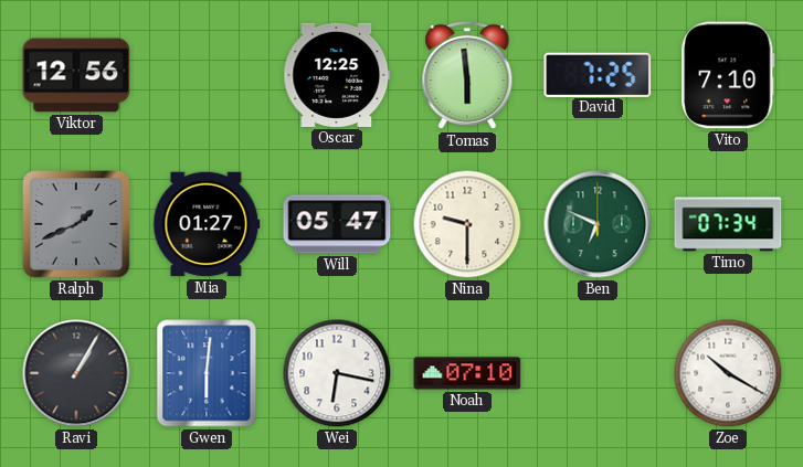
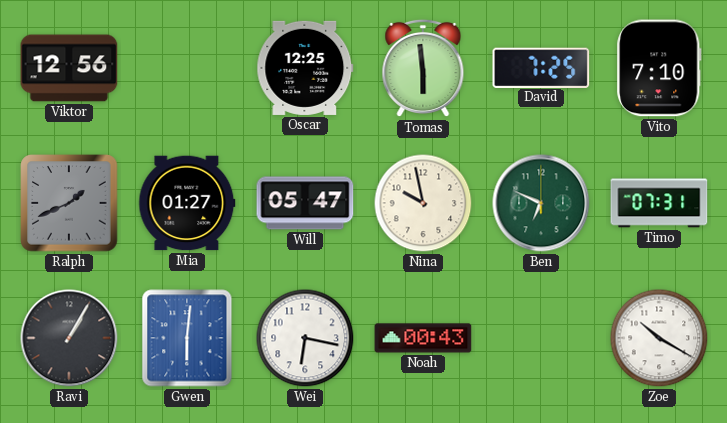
Nina: 9:30 -> 9:58 (423, 203)
Timo: 07:34 -> 07:31 (659, 203)
Noah: 07:10 -> 00:43 (423, 338)
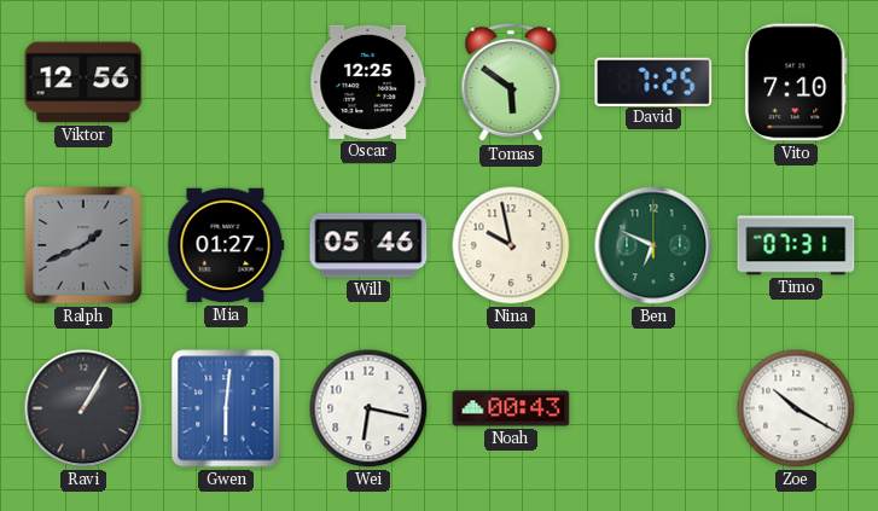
Tomas: 5:59 -> 5:51 (511, 82)
Will: 05:47 -> 05:46 (368, 245)
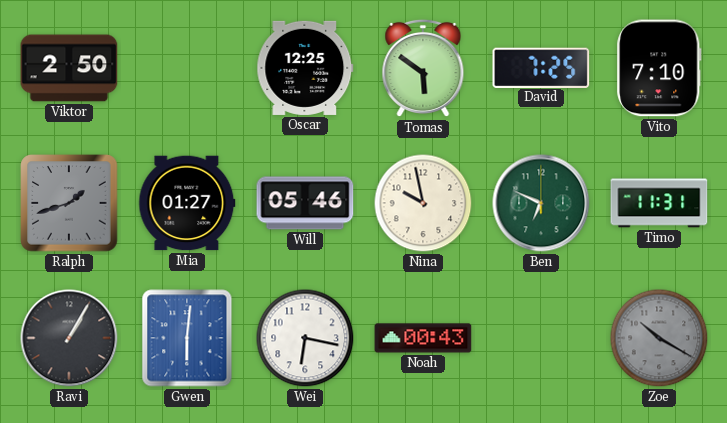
Viktor: 12:56 -> 2:50 (69, 68)
Ralph: 1:41 -> 1:42 (69, 203)
Timo: 07:31 -> 11:31 (659, 203)
Zoe dial: white -> grey (659, 338)
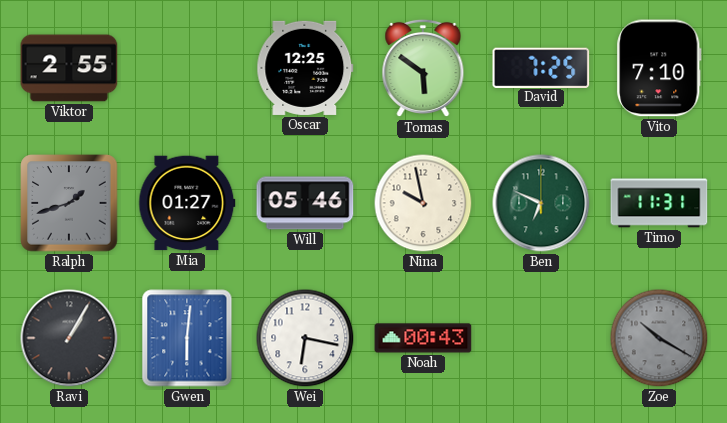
Viktor: 2:50 -> 2:55 (69, 68)
